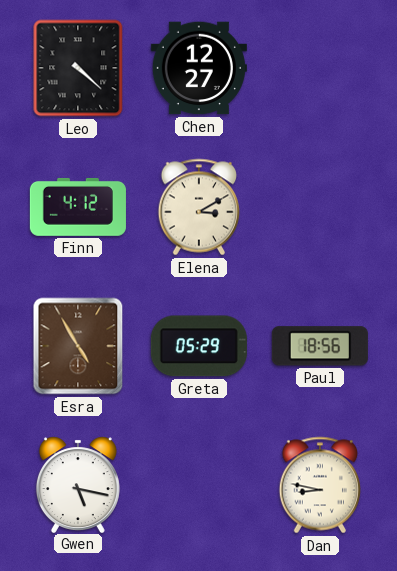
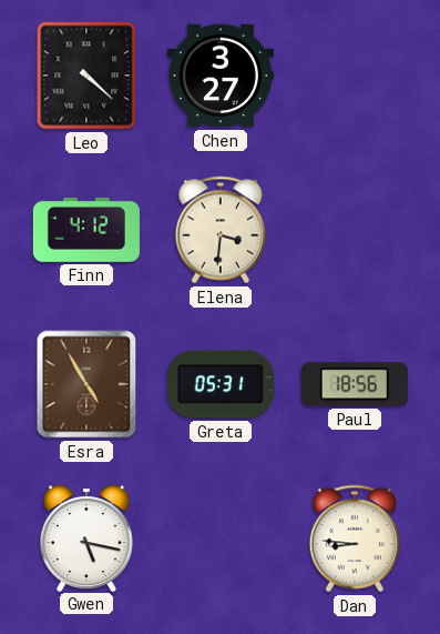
Chen: 12:27 -> 3:27 (221, 76)
Elena: 3:10 -> 3:31 (221, 230)
Greta: 05:29 -> 05:31 (221, 384)
Dan: 8:47 -> 8:46 (355, 539)
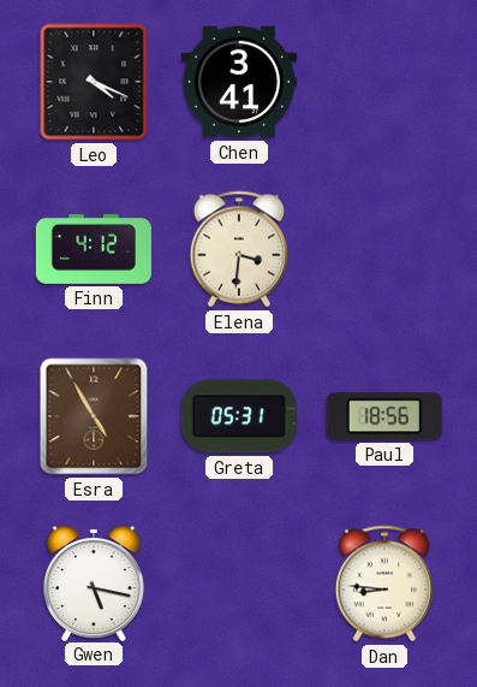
Leo: 4:22 -> 4:19 (94, 82)
Chen: 3:27 -> 3:41 (239, 82)
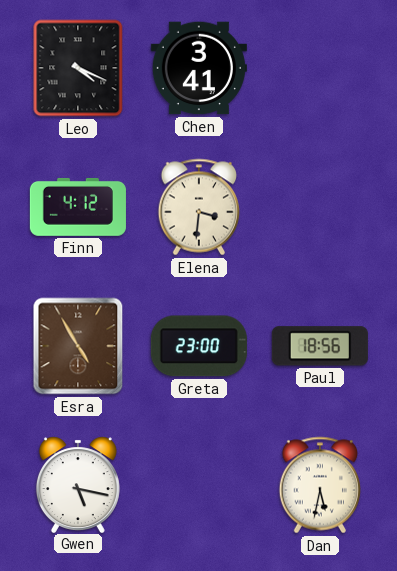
Greta: 05:31 -> 23:00 (199, 346)
Dan: 8:46 -> 5:32 (320, 485)
